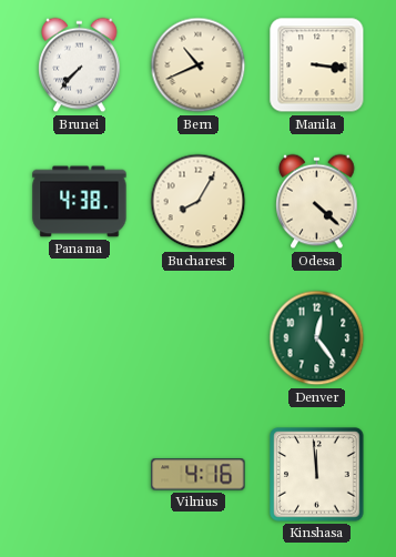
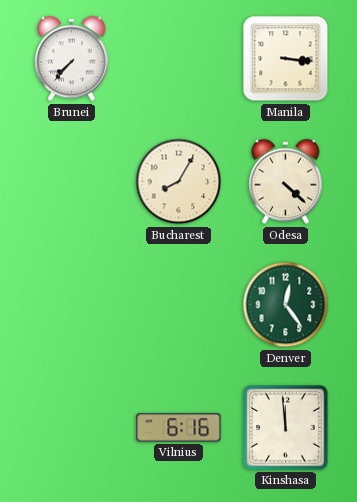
Bern: 10:41 -> none (199, 65)
Panama: 4:38 -> none (80, 202)
Vilnius: 4:16 -> 6:16 (179, 428)
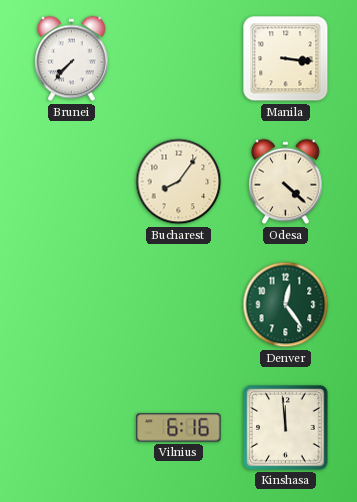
Bucharest: 8:05 -> 8:06 (179, 182)
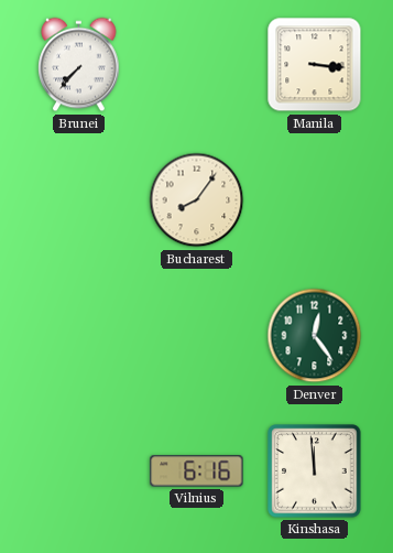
Odesa: 4:22 -> none (286, 182)
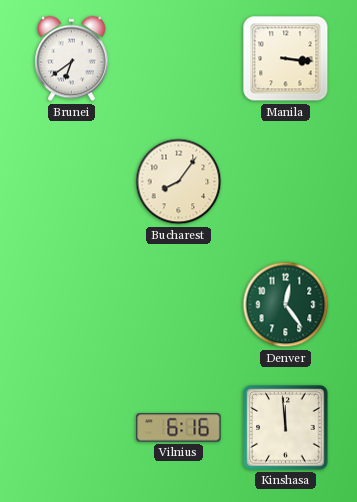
Brunei: 7:37 -> 6:39 (72, 59)
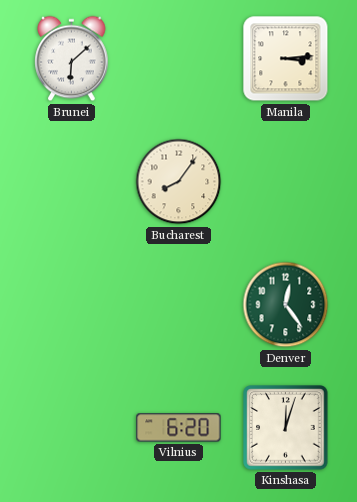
Brunei: 6:39 -> 6:08 (72, 59)
Manila: 3:16 -> 3:14 (286, 59)
Vilnius: 6:16 -> 6:20 (179, 428)
Kinshasa: 11:59 -> 12:03 (286, 428)
